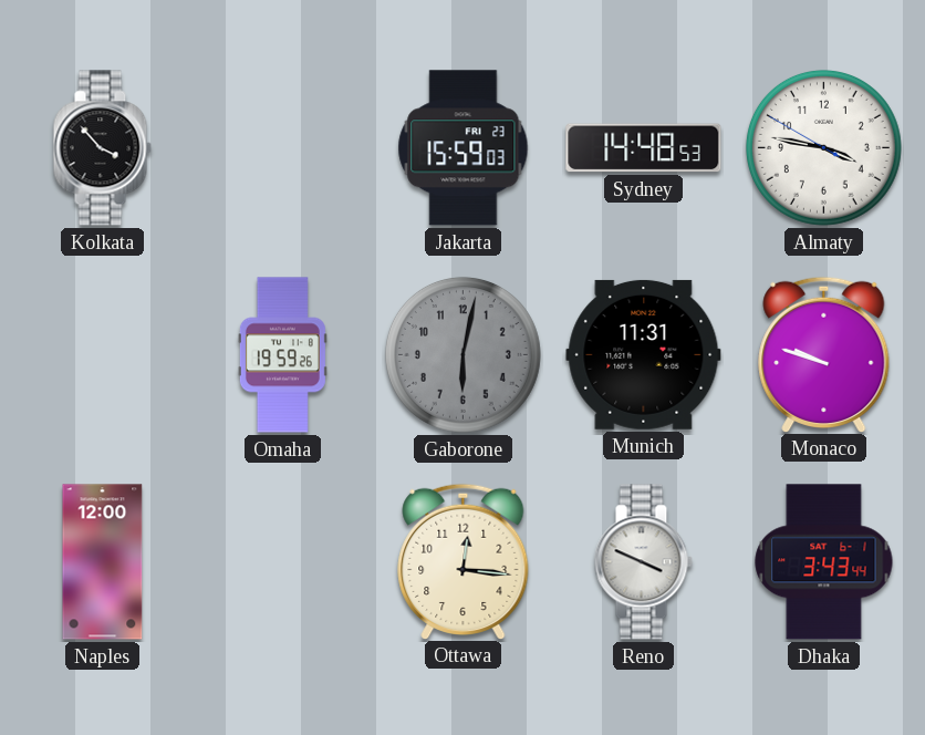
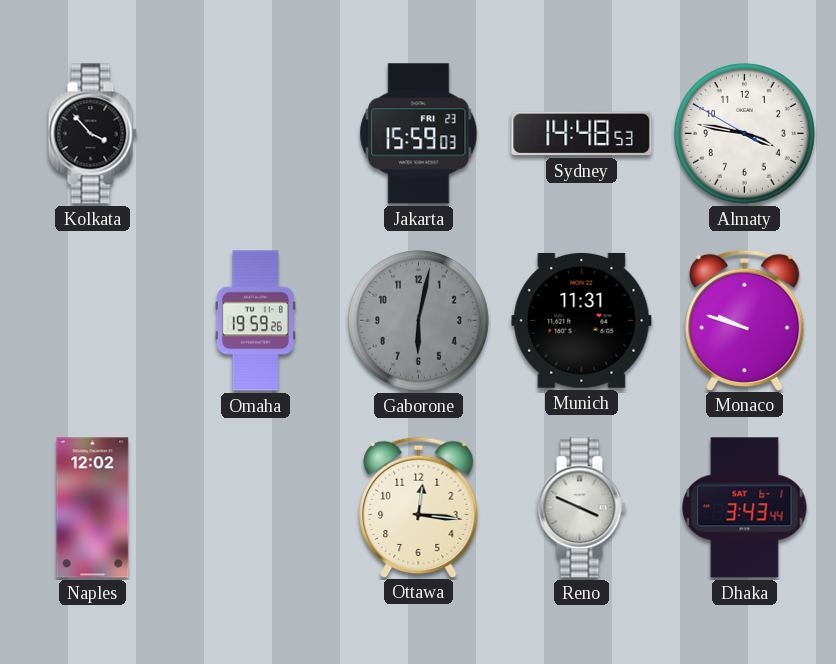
Naples: 12:00 -> 12:02 (93, 508)
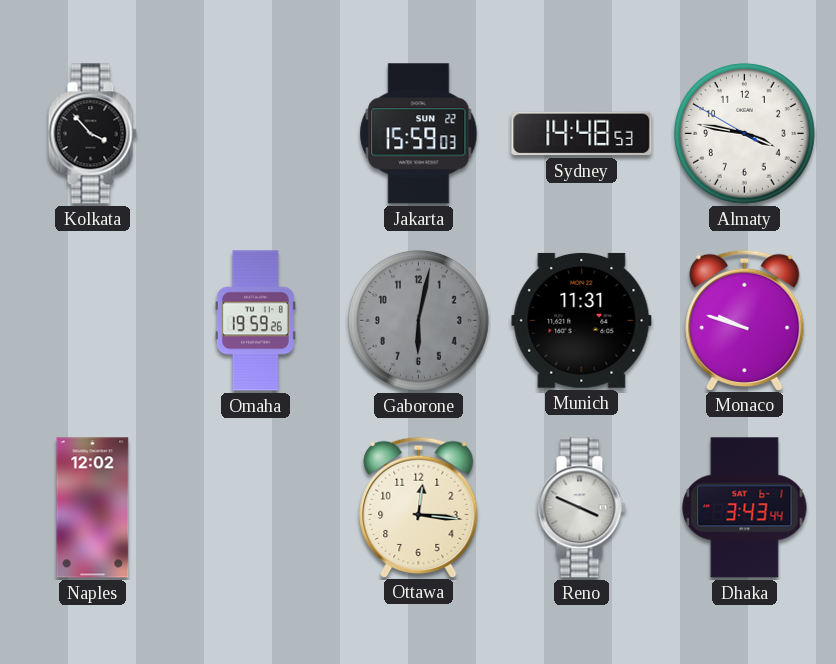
Jakarta date: FRI 23 -> SUN 22 (419, 134)
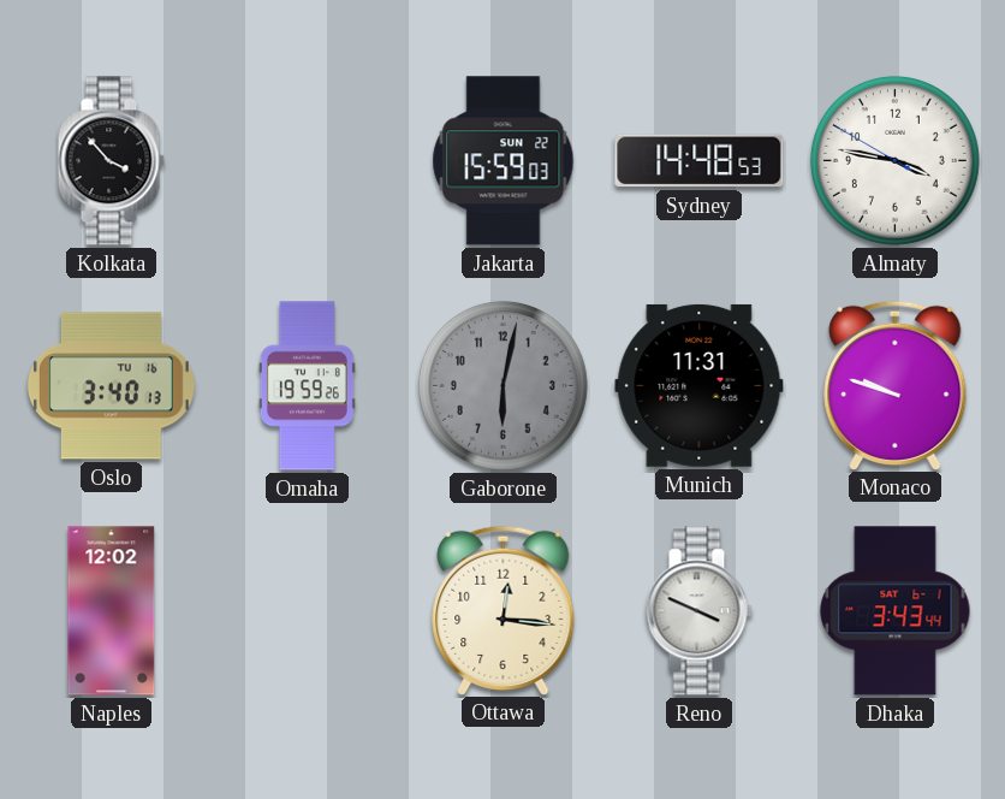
Oslo: none -> 3:40 (111, 386)
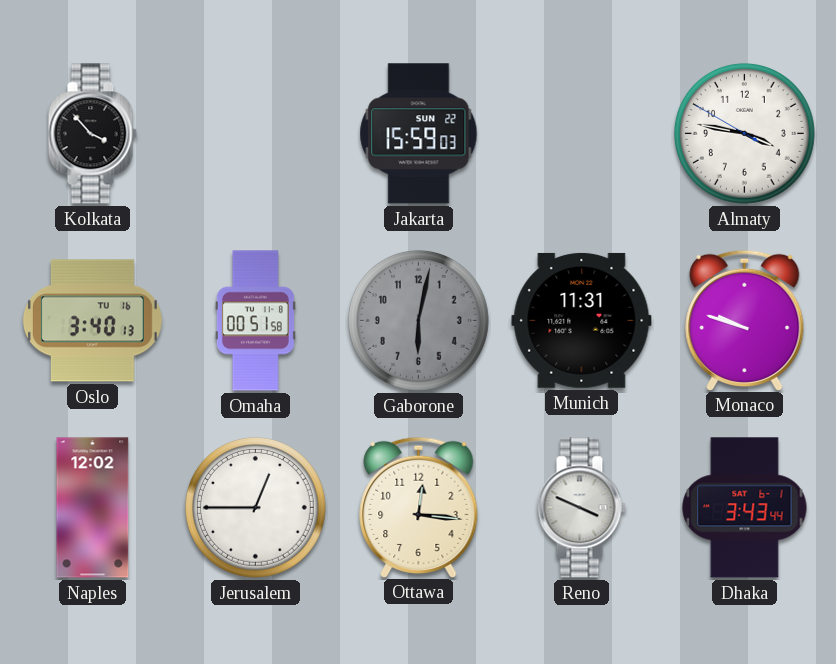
Sydney: 14:48 -> none (700, 161)
Omaha: 19:59 -> 00:51 (255, 321)
Jerusalem: none -> 12:45 (255, 507)
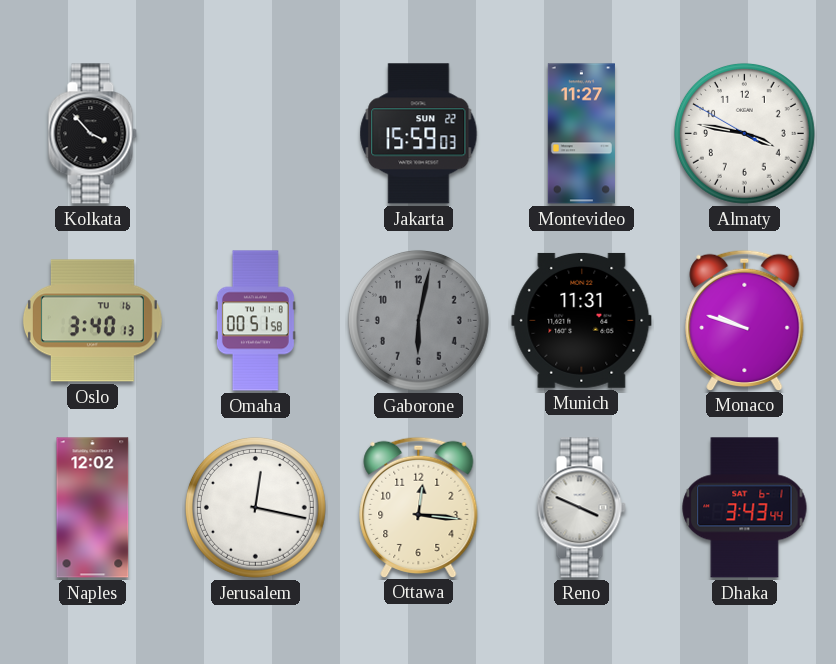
Montevideo: none -> 11:27 (581, 134)
Jerusalem: 12:45 -> 12:17 (255, 507)
